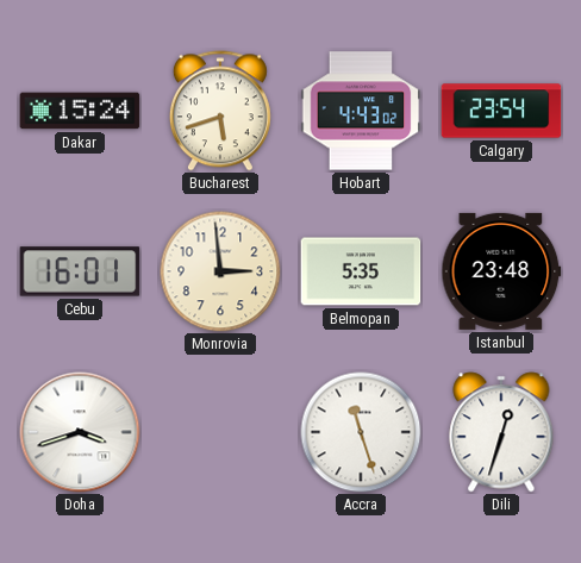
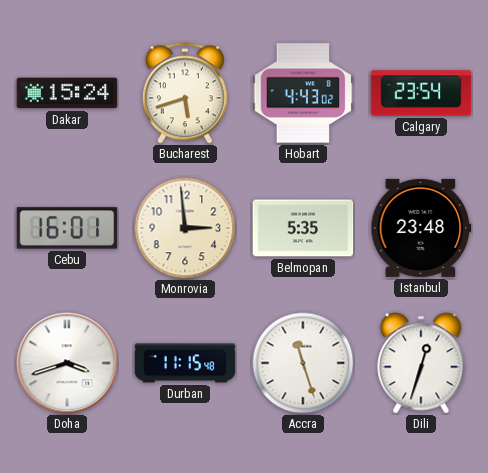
Durban: none -> 11:15 (185, 363)
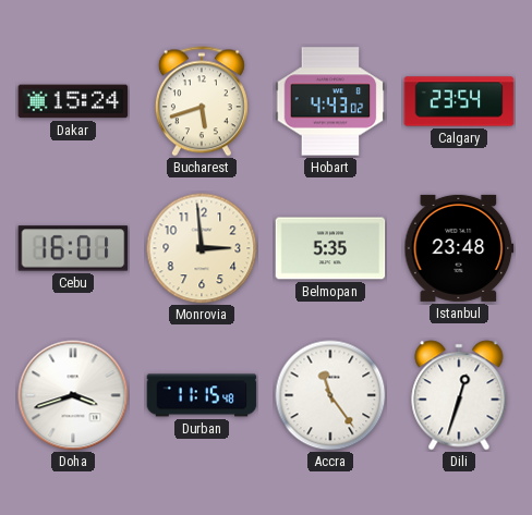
Accra: 11:27 -> 11:24 (330, 395)
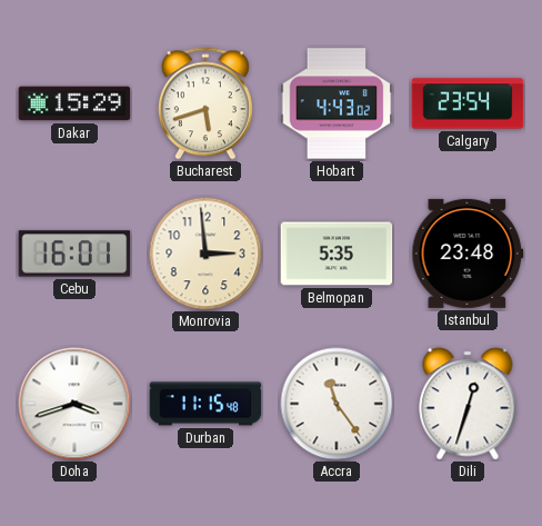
Dakar: 15:24 -> 15:29 (74, 103)
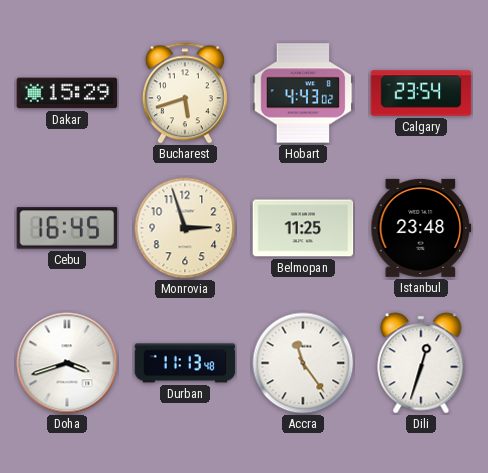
Cebu: 16:01 -> 16:45 (67, 228)
Monrovia: 2:59 -> 2:57 (185, 228)
Belmopan: 5:35 -> 11:25 (303, 228)
Durban: 11:15 -> 11:13 (185, 363)
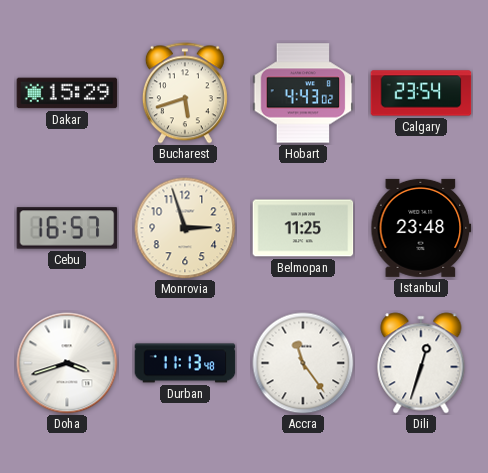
Cebu: 16:45 -> 16:57 (67, 228)
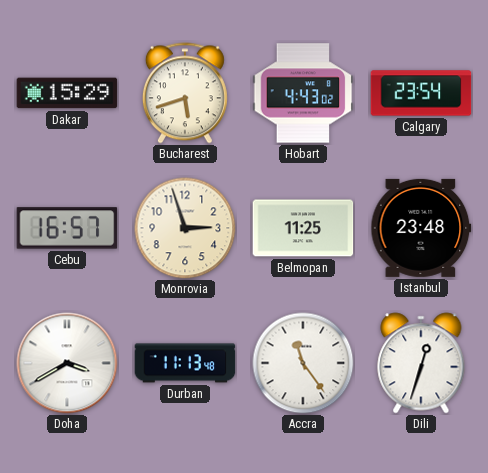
Doha: 3:42 -> 3:40 (67, 363)
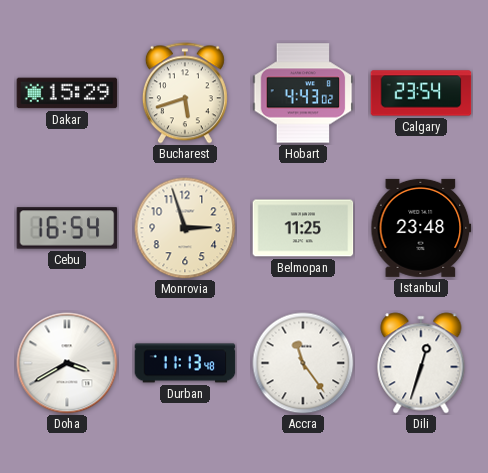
Cebu: 16:57 -> 16:54 (67, 228)
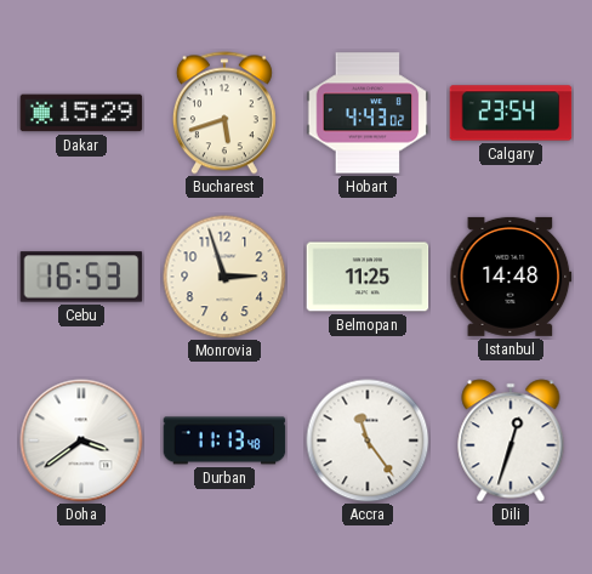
Cebu: 16:54 -> 16:53 (81, 277)
Istanbul: 23:48 -> 14:48 (511, 277)
Doha: 3:40 -> 3:39 (81, 441)
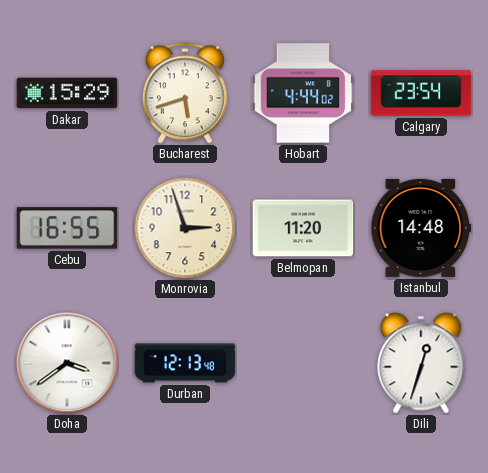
Hobart: 4:43 -> 4:44 (303, 93)
Cebu: 16:53 -> 16:55 (67, 228)
Belmopan: 11:25 -> 11:20 (303, 228)
Durban: 11:13 -> 12:13 (185, 363)
Accra: 11:24 -> none (368, 441)
